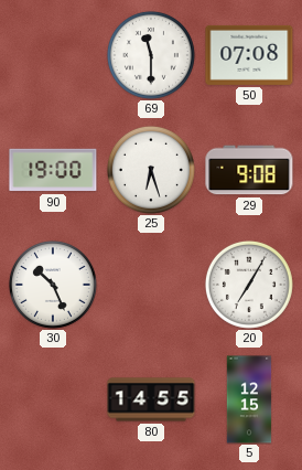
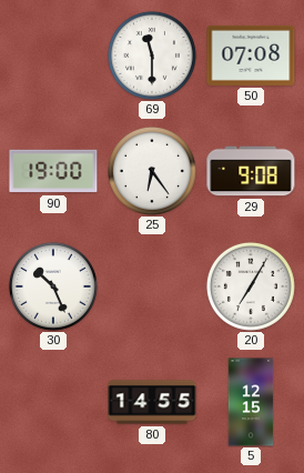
25: 6:27 -> 6:24 (152, 171)
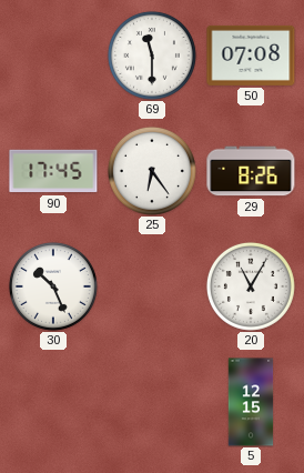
90: 19:00 -> 17:45 (53, 171)
29: 9:08 -> 8:26 (251, 171)
20: 7:05 -> 11:05 (251, 286)
80: 14:55 -> none (152, 402)
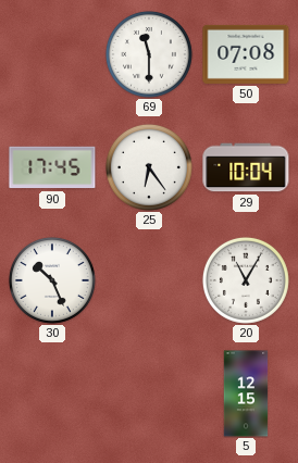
29: 8:26 -> 10:04 (246, 167)
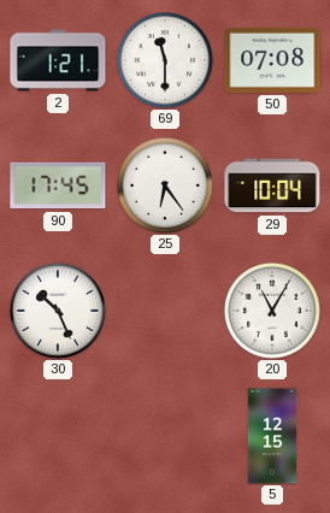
2: none -> 1:21 (58, 60)
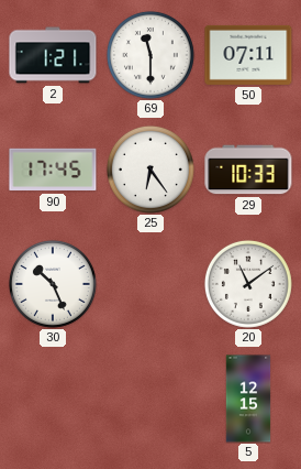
50: 07:08 -> 07:11 (248, 55)
29: 10:04 -> 10:33 (248, 170)
20: 11:05 -> 11:09 (248, 284)
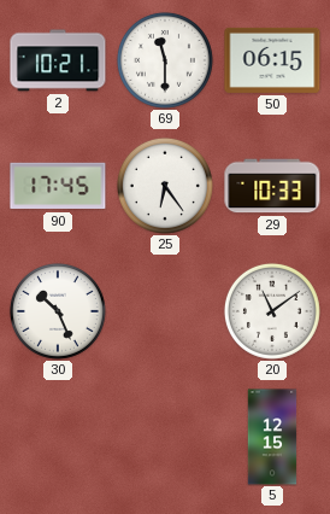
2: 1:21 -> 10:21 (58, 60)
50: 07:11 -> 06:15 (272, 60)
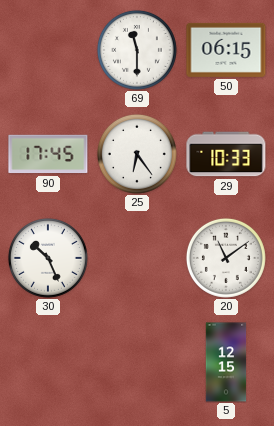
2: 10:21 -> none (58, 60)
